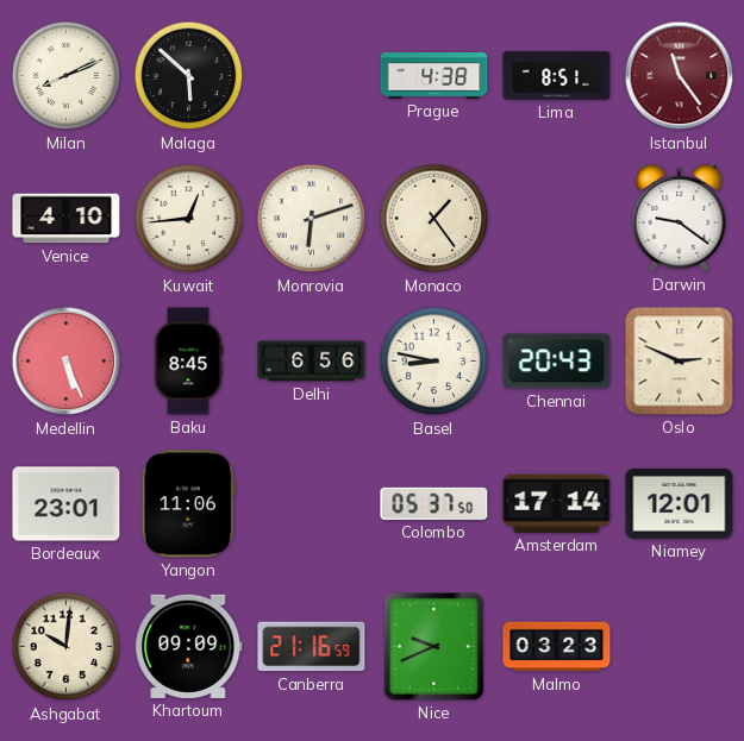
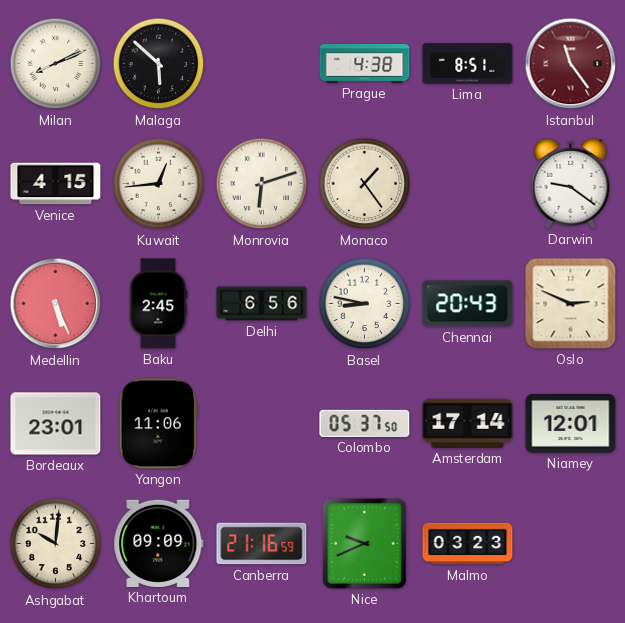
Venice: 4:10 -> 4:15 (56, 184)
Baku: 8:45 -> 2:45 (158, 304)
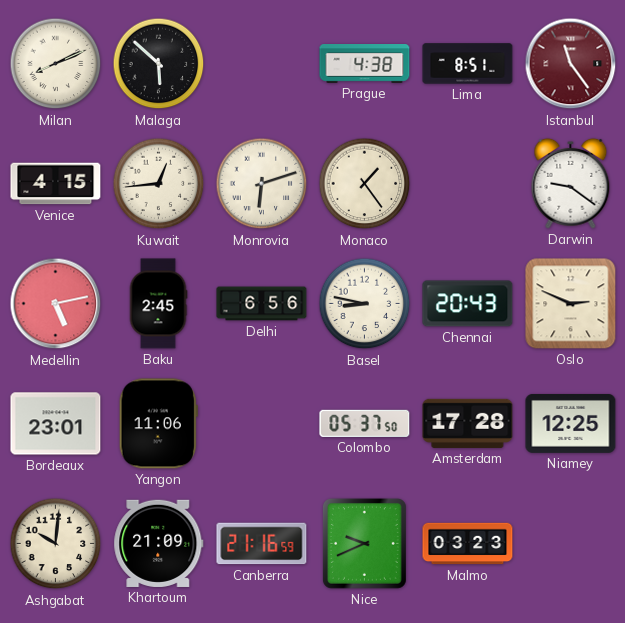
Medellin: 5:26 -> 5:13 (56, 304)
Amsterdam: 17:14 -> 17:28 (468, 423)
Niamey: 12:01 -> 12:25 (571, 423)
Khartoum: 09:09 -> 21:09 (159, 543)
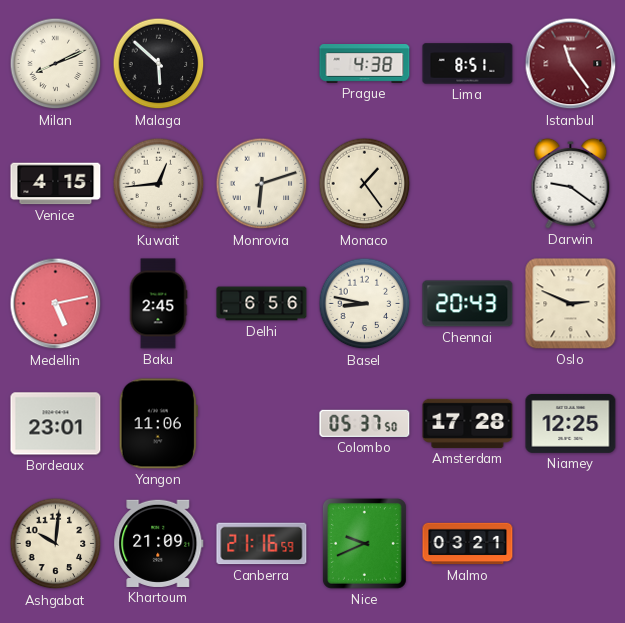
Malmo: 03:23 -> 03:21 (468, 544)
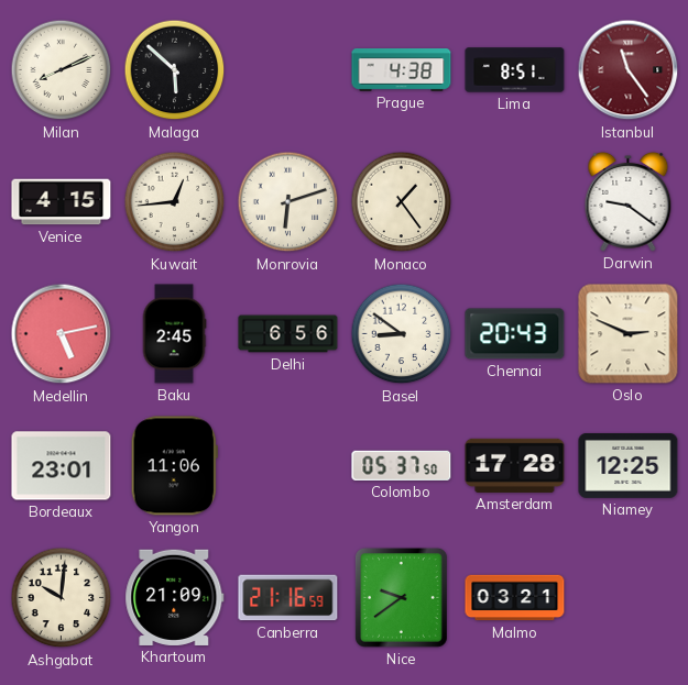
Basel: 8:47 -> 8:51 (402, 334)
Nice: 9:41 -> 9:39 (401, 597)
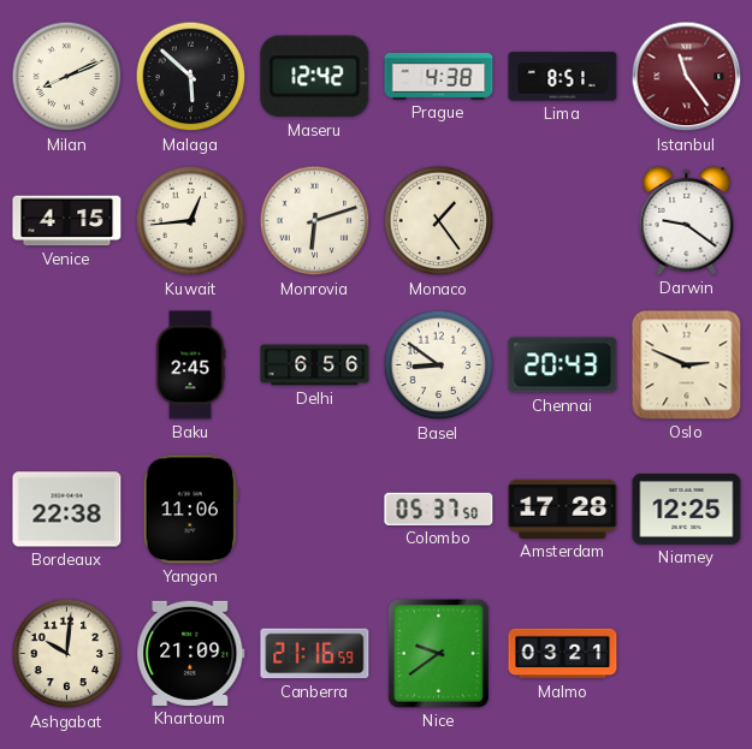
Maseru: none -> 12:42 (315, 77)
Medellin: 5:13 -> none (62, 334)
Bordeaux: 23:01 -> 22:38 (67, 510)
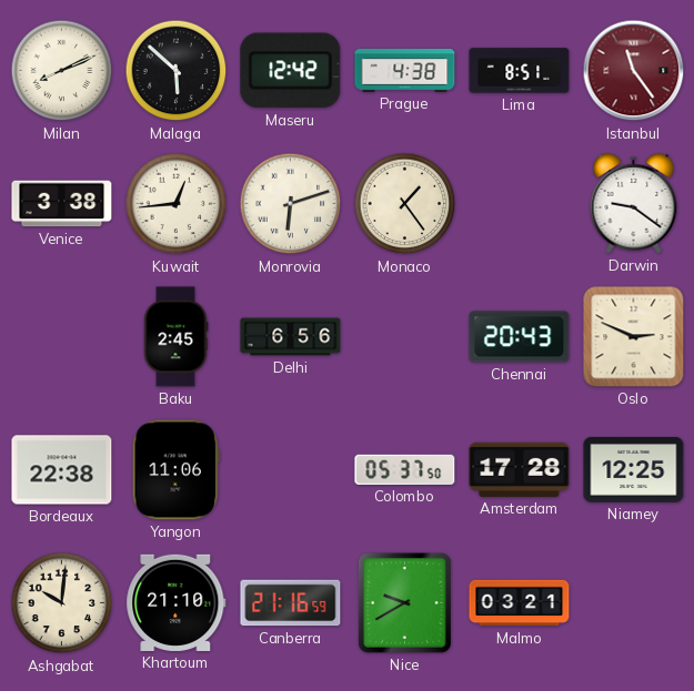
Venice: 4:15 -> 3:38 (62, 204)
Basel: 8:51 -> none (439, 365)
Khartoum: 21:09 -> 21:10 (177, 602)
Nice: 9:39 -> 9:40 (404, 602)
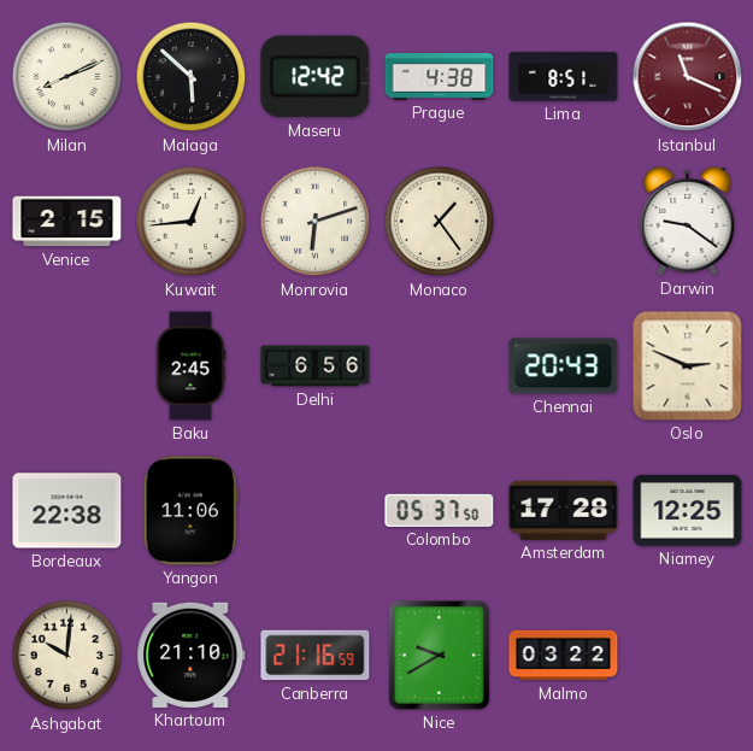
Istanbul: 11:24 -> 11:19 (688, 77)
Venice: 3:38 -> 2:15 (67, 222)
Malmo: 03:21 -> 03:22 (564, 656)
